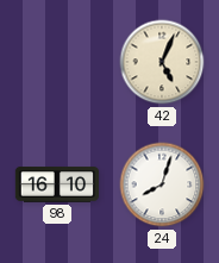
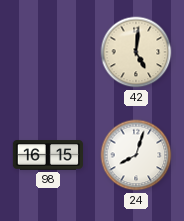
42: 5:04 -> 5:01 (136, 52)
98: 16:10 -> 16:15 (47, 155)
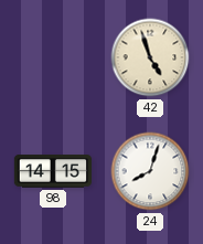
42: 5:01 -> 4:57 (150, 57)
98: 16:15 -> 14:15 (52, 171)
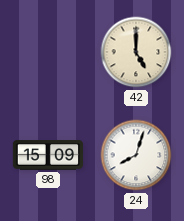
42: 4:57 -> 5:00 (136, 52)
98: 14:15 -> 15:09 (47, 155)
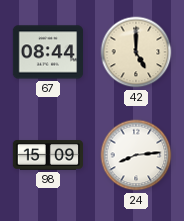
67: none -> 08:44 (47, 52)
24: 8:03 -> 8:14 (136, 155)
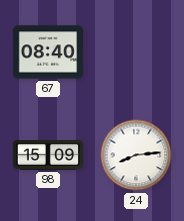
67: 08:44 -> 08:40 (47, 52)
42: 5:00 -> none (136, 52)
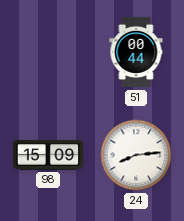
67: 08:40 -> none (47, 52)
51: none -> 00:44 (136, 52)
